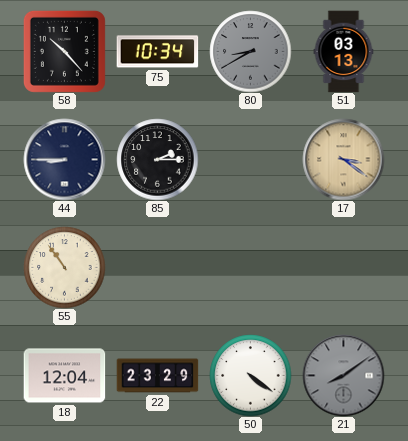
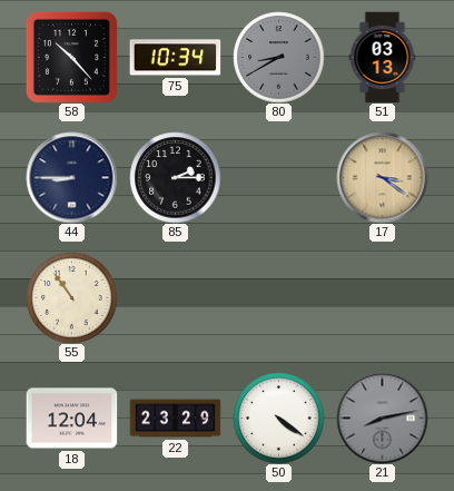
21: 8:09 -> 8:13 (382, 418)
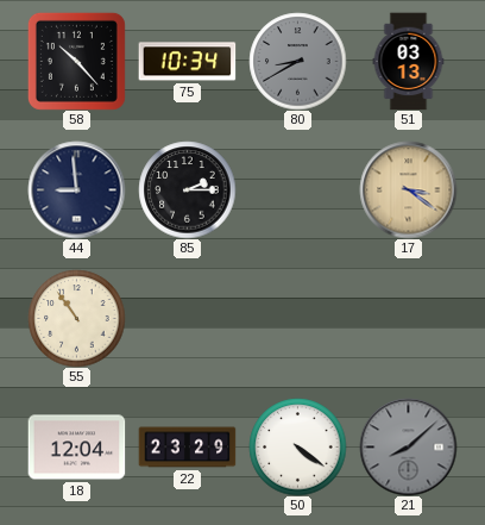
44: 8:45 -> 8:59 (76, 189)
21: 8:13 -> 8:08 (408, 446)
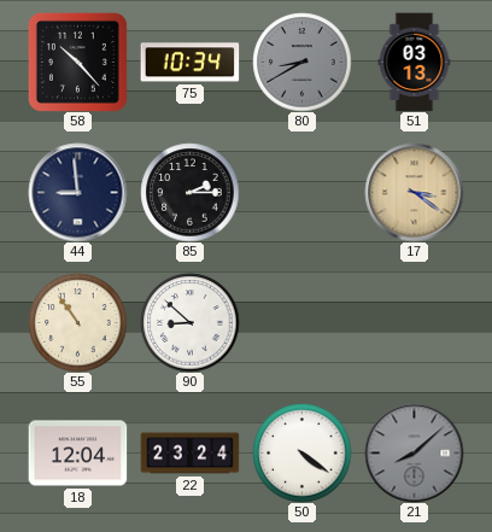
90: none -> 8:52 (189, 322)
22: 23:29 -> 23:24 (189, 454)
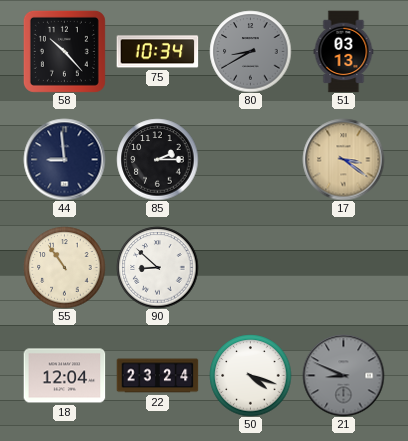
50: 4:21 -> 4:18 (250, 375)
21: 8:08 -> 8:49 (343, 375)
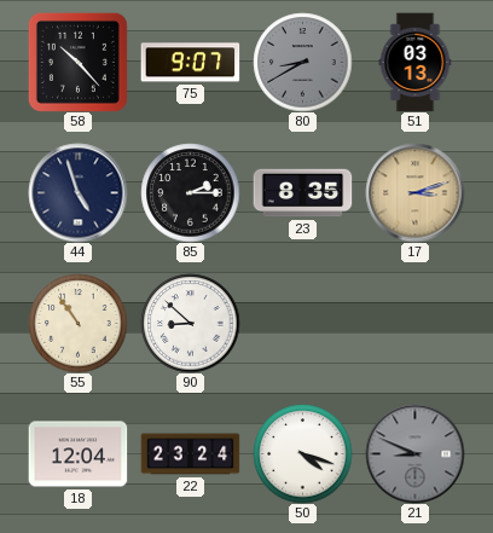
75: 10:34 -> 9:07 (190, 63)
44: 8:59 -> 4:57 (77, 192)
23: none -> 8:35 (302, 193)
17: 3:21 -> 3:12 (414, 192)
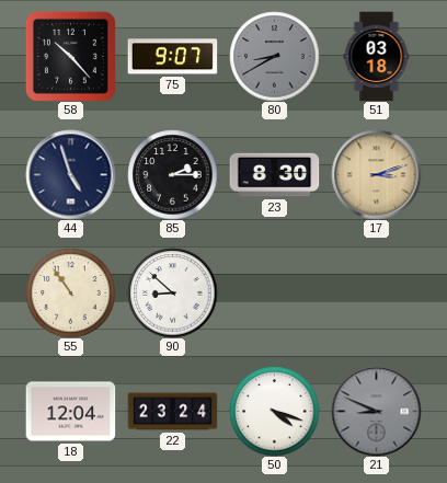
51: 03:13 -> 03:18 (377, 56)
23: 8:35 -> 8:30 (274, 175)
